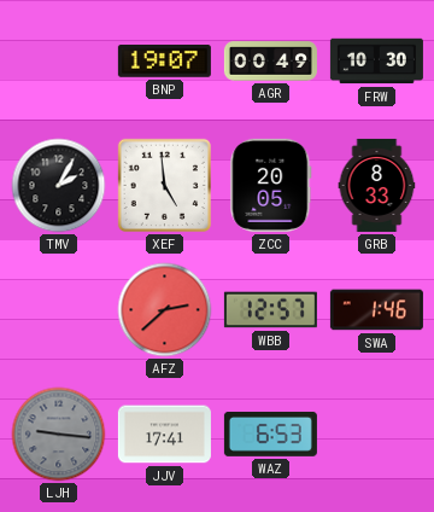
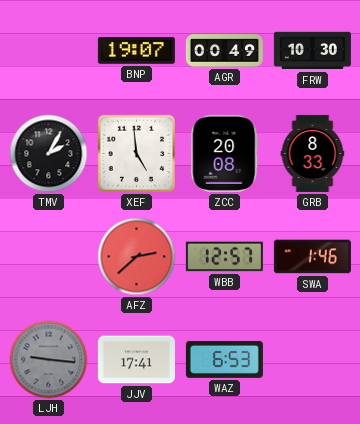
ZCC: 20:05 -> 20:08 (225, 153)
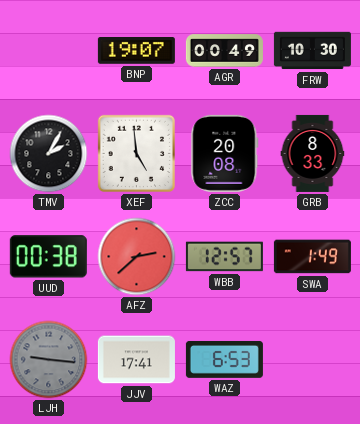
UUD: none -> 00:38 (48, 257)
SWA: 1:46 -> 1:49 (312, 257)
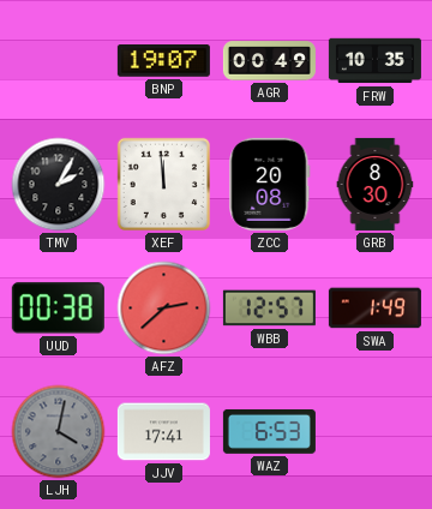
FRW: 10:30 -> 10:35 (374, 61)
XEF: 4:59 -> 11:59 (163, 184)
GRB: 8:33 -> 8:30 (376, 184)
LJH: 9:16 -> 4:02 (59, 432)
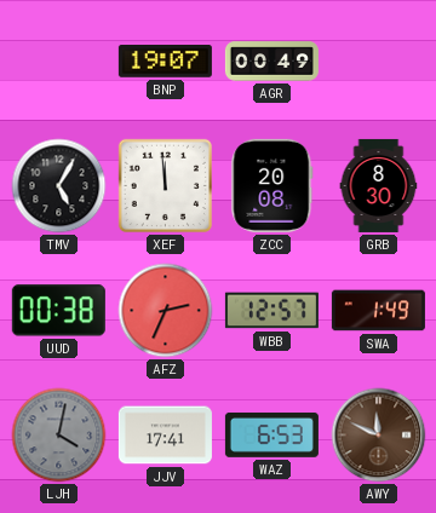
FRW: 10:35 -> none (374, 61)
TMV: 2:05 -> 5:05 (59, 186)
AFZ: 2:38 -> 2:34 (166, 311)
AWY: none -> 11:49 (379, 436)
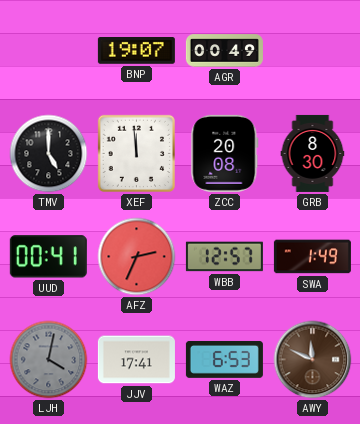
TMV: 5:05 -> 5:00 (49, 154)
UUD: 00:38 -> 00:41 (48, 257)
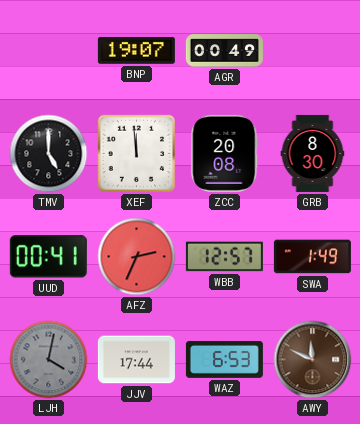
JJV: 17:41 -> 17:44 (136, 360)
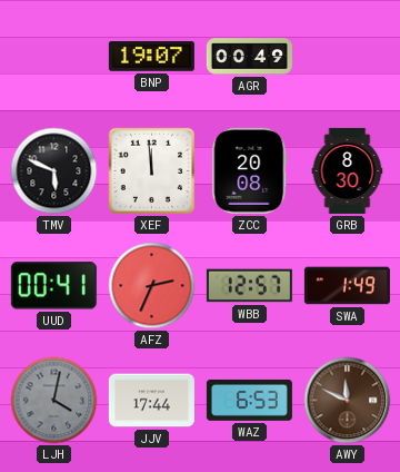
TMV: 5:00 -> 5:49 (54, 171)
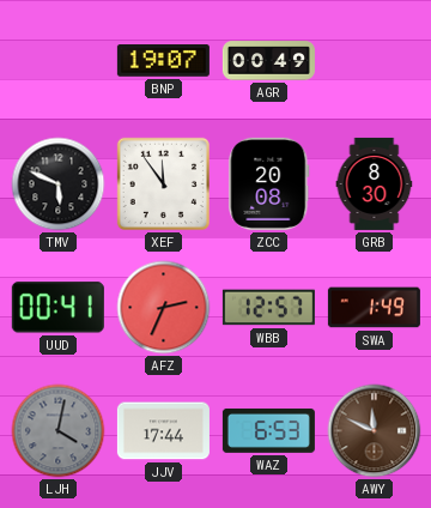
XEF: 11:59 -> 11:54 (163, 183)
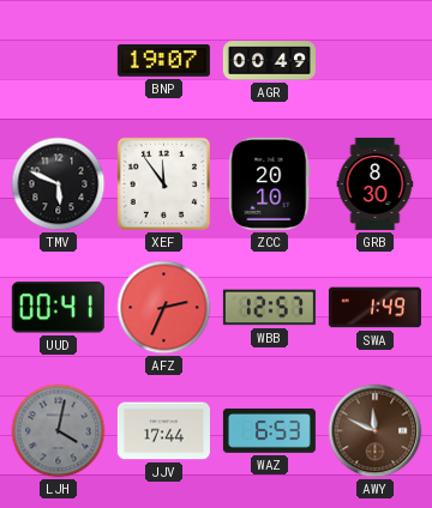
ZCC: 20:08 -> 20:10 (270, 183)
